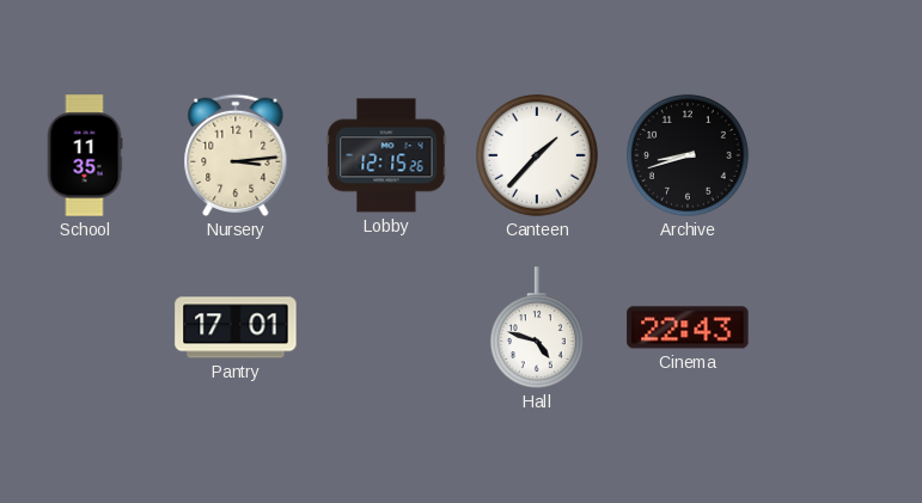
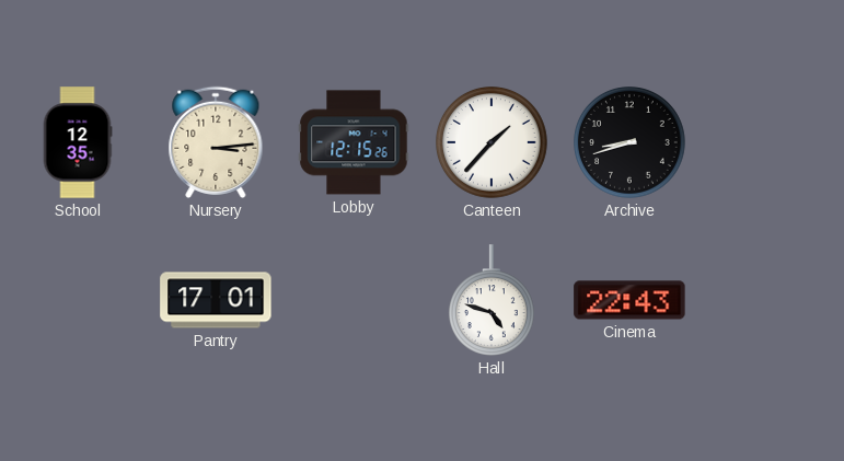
School: 11:35 -> 12:35 (78, 142)
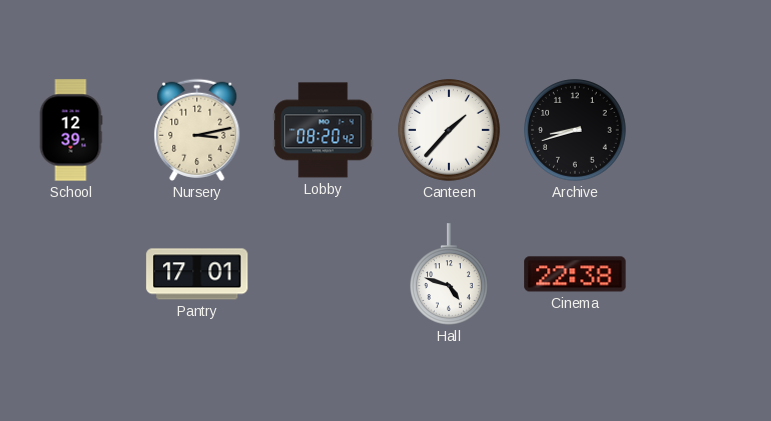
School: 12:35 -> 12:39 (71, 130)
Nursery: 3:14 -> 3:13 (197, 130)
Lobby: 12:15 -> 08:20 (323, 130)
Cinema: 22:43 -> 22:38 (575, 274)
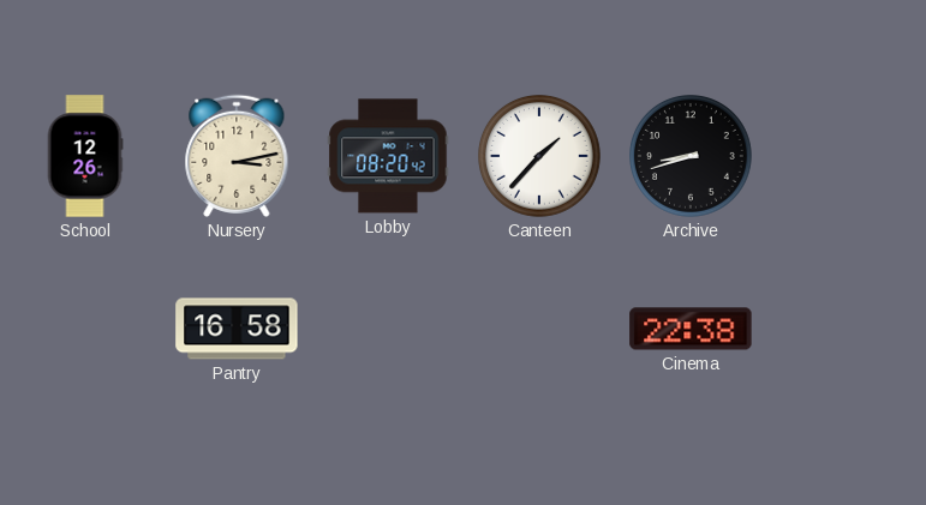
School: 12:39 -> 12:26 (85, 156)
Pantry: 17:01 -> 16:58 (237, 329)
Hall: 4:48 -> none (449, 274)
